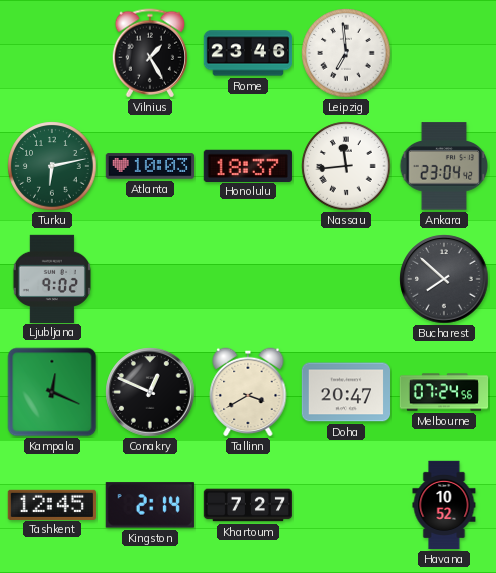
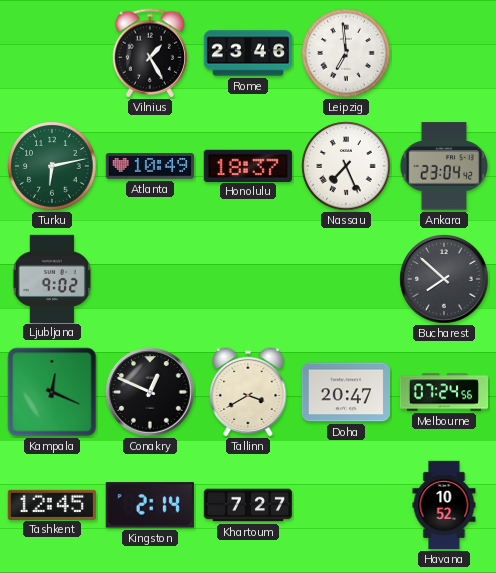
Atlanta: 10:03 -> 10:49 (149, 166)
Nassau: 11:44 -> 7:26 (346, 166)
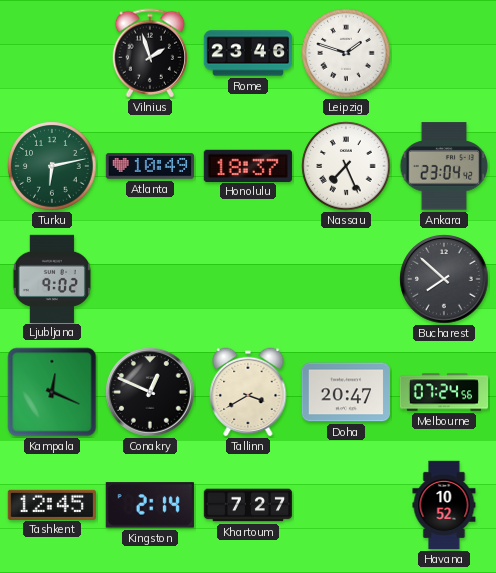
Vilnius: 1:25 -> 1:57 (149, 53)
Leipzig: 6:59 -> 1:48 (346, 53)
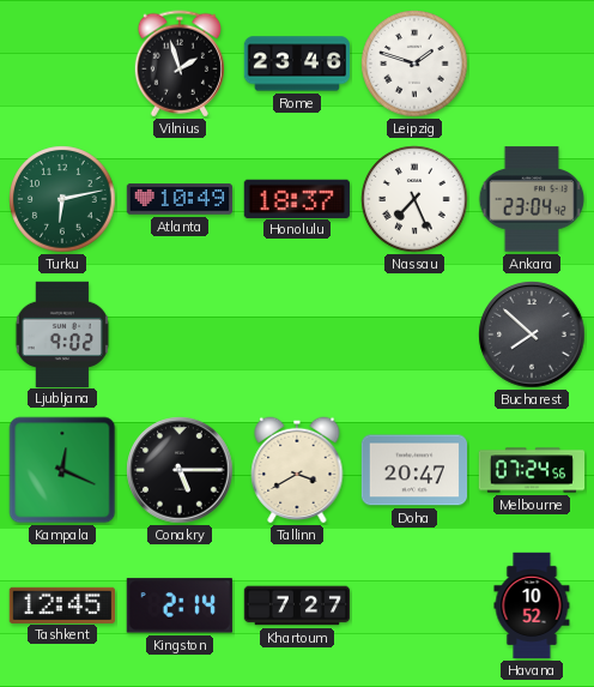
Conakry: 12:49 -> 5:15 (180, 470)
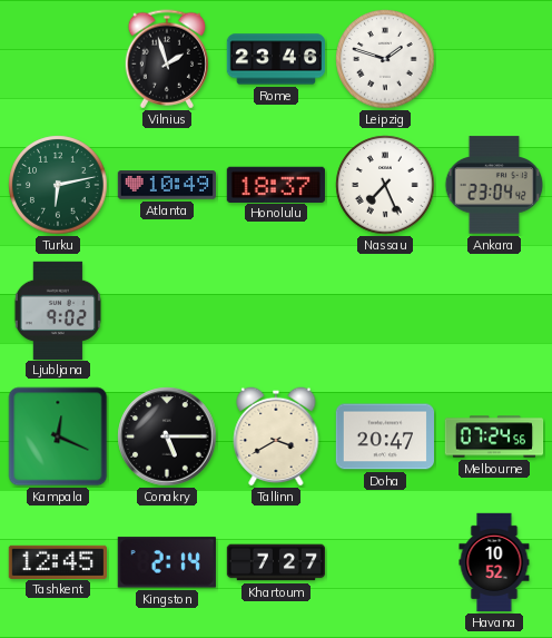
Bucharest: 7:52 -> none (532, 335)
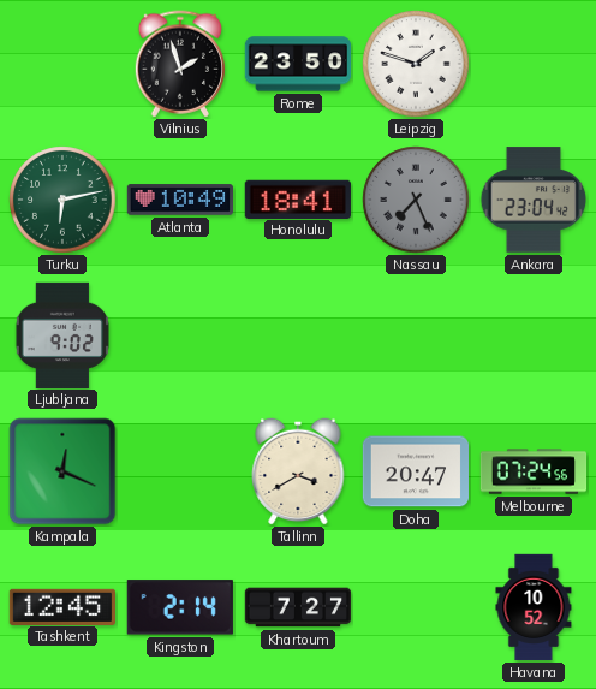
Rome: 23:46 -> 23:50 (298, 64)
Honolulu: 18:37 -> 18:41 (298, 198)
Nassau dial: white -> grey (416, 200)
Conakry: 5:15 -> none (167, 436)
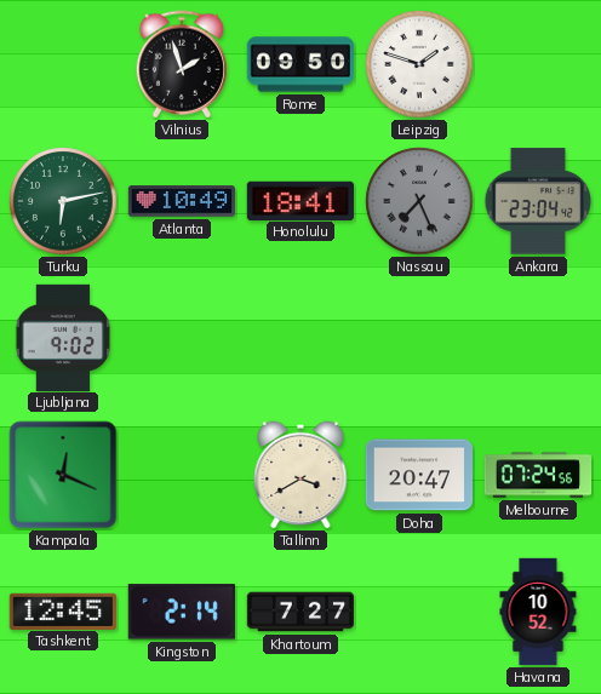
Rome: 23:50 -> 09:50 (300, 64)
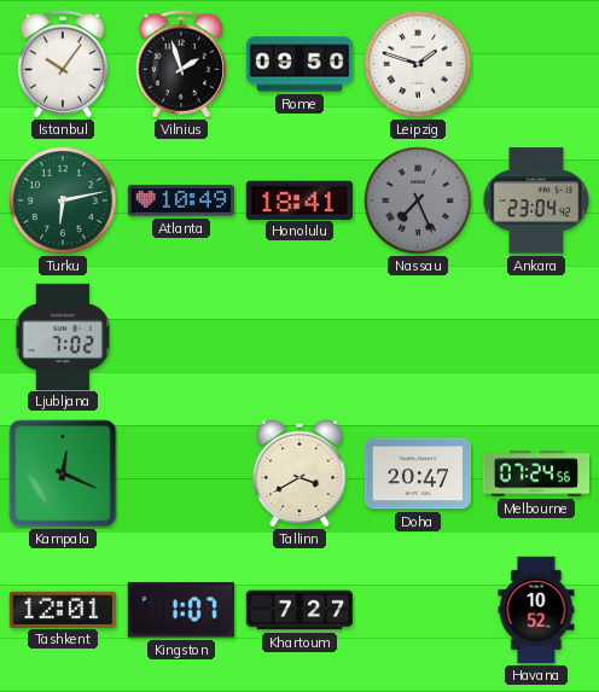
Istanbul: none -> 10:06 (62, 64)
Ljubljana: 9:02 -> 7:02 (63, 336)
Tashkent: 12:45 -> 12:01 (62, 609)
Kingston: 2:14 -> 1:07 (181, 610)
